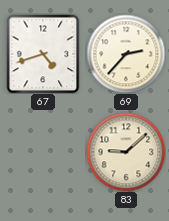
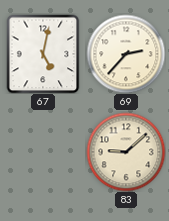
67: 4:42 -> 5:02 (43, 54)
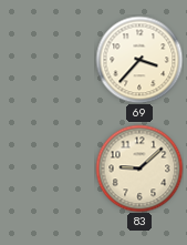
67: 5:02 -> none (43, 54)
69: 2:37 -> 3:37 (139, 60)
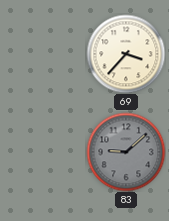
83 dial: cream -> grey (126, 152)
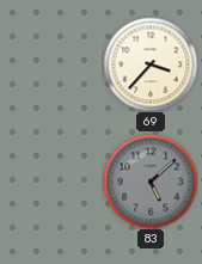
83: 9:08 -> 5:08 (151, 182)
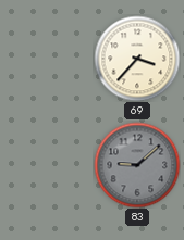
83: 5:08 -> 9:08 (137, 165)
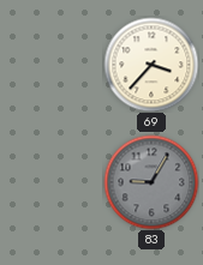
83: 9:08 -> 9:05 (151, 182)
